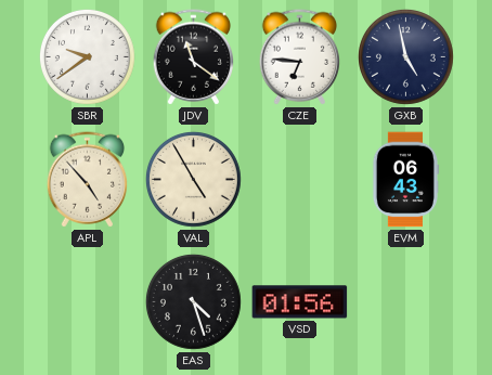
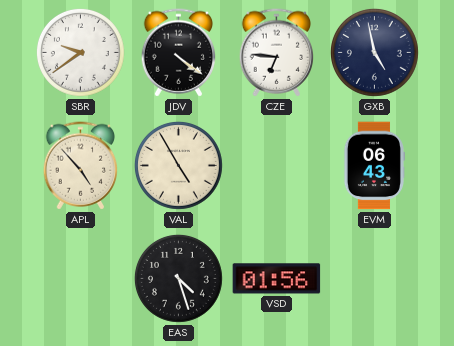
JDV: 11:21 -> 4:21 (178, 53)
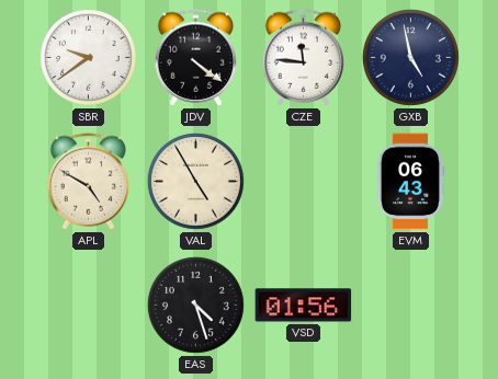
CZE: 6:46 -> 11:46 (303, 58)
APL: 4:53 -> 4:50 (88, 182)
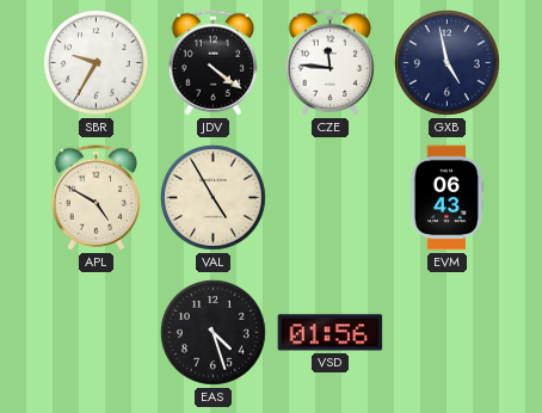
SBR: 9:39 -> 9:35 (96, 62)
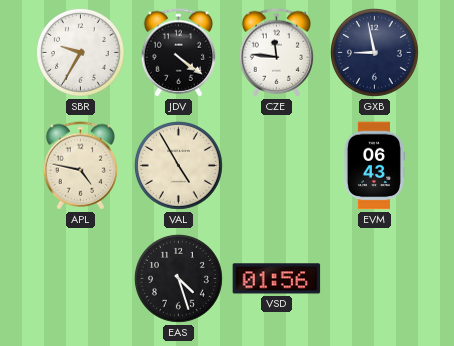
GXB: 4:58 -> 8:58 (374, 52)
APL: 4:50 -> 4:47 (80, 166)
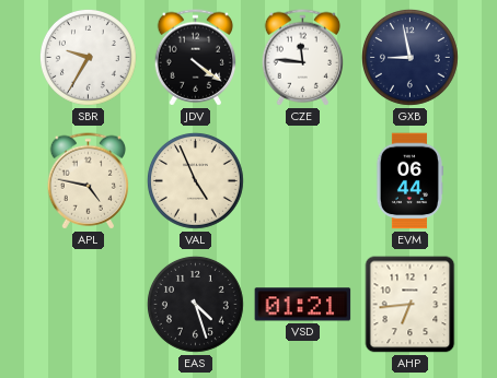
VAL: 4:55 -> 4:56 (195, 180)
EVM: 06:43 -> 06:44 (408, 181)
VSD: 01:56 -> 01:21 (303, 305)
AHP: none -> 6:44 (411, 305)
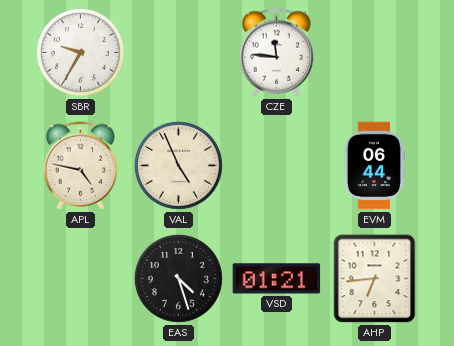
JDV: 4:21 -> none (195, 58)
GXB: 8:58 -> none (409, 57)
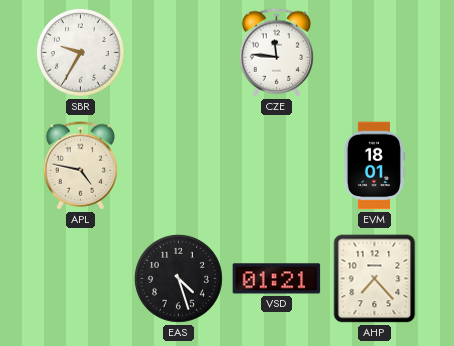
VAL: 4:56 -> none (178, 165)
EVM: 06:44 -> 18:01 (373, 166)
AHP: 6:44 -> 7:23 (375, 279)
